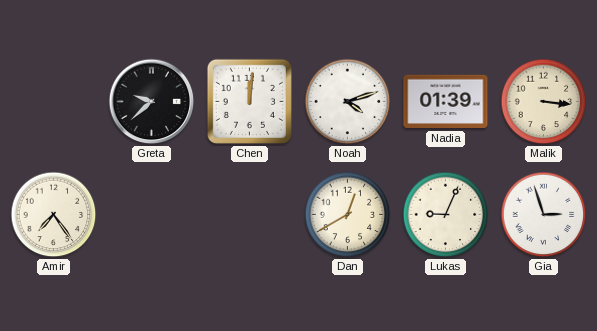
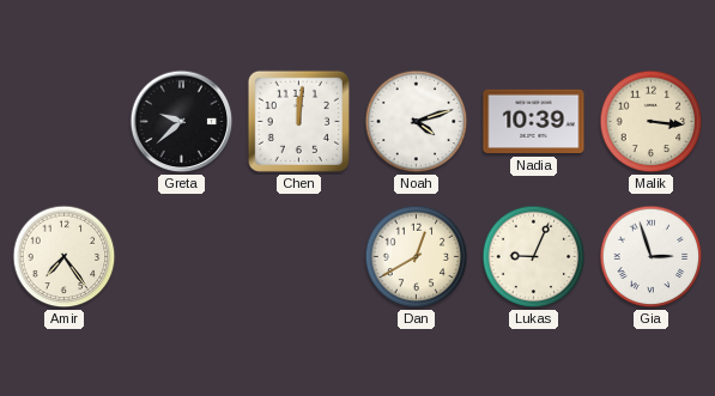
Nadia: 01:39 -> 10:39 (534, 122)
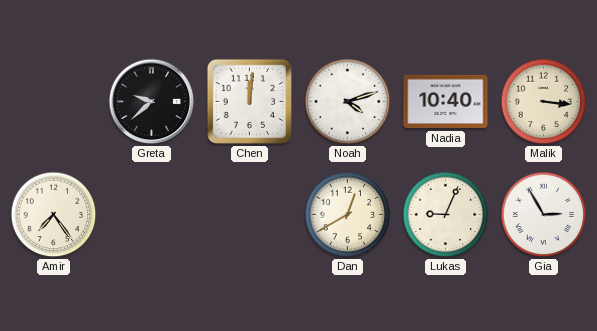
Nadia: 10:39 -> 10:40 (446, 102)
Gia: 2:57 -> 2:55 (544, 215)
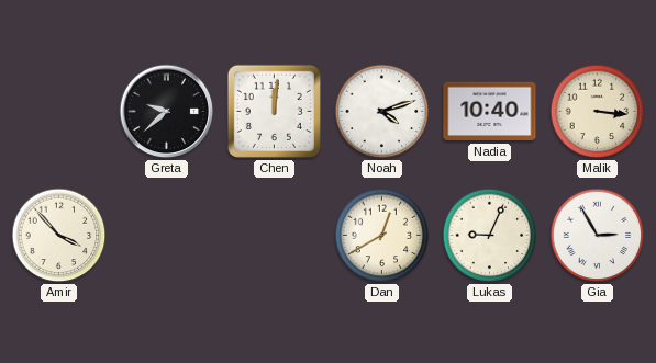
Amir: 7:24 -> 3:53 (59, 236)
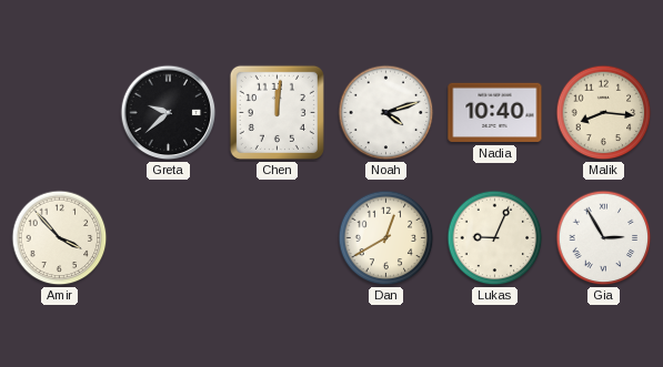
Malik: 3:16 -> 8:16 (604, 113)
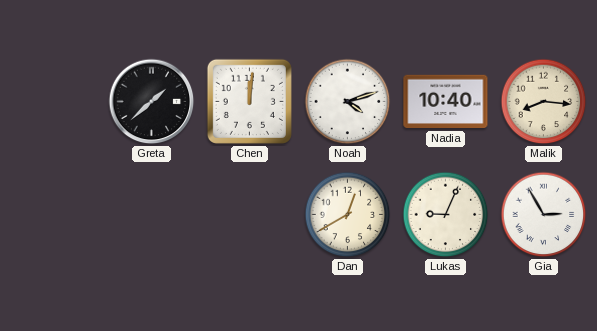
Greta: 9:38 -> 1:38 (152, 102)
Amir: 3:53 -> none (60, 238)
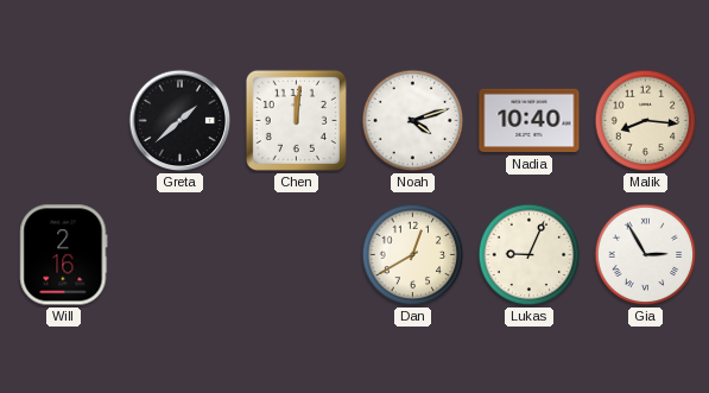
Will: none -> 2:16 (64, 255)
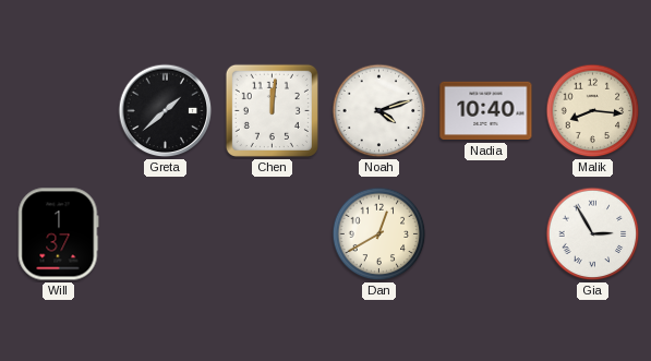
Will: 2:16 -> 1:37 (59, 234)
Lukas: 9:04 -> none (530, 255)
